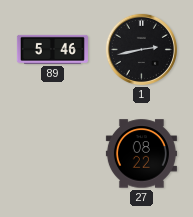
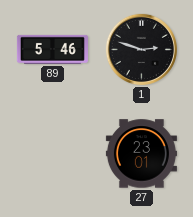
1: 2:43 -> 2:48 (141, 49)
27: 08:22 -> 23:01 (141, 154)
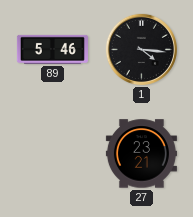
1: 2:48 -> 4:16 (141, 49)
27: 23:01 -> 23:21 (141, 154)
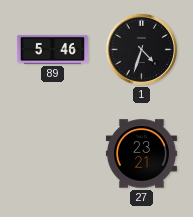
1: 4:16 -> 4:33 (141, 49)
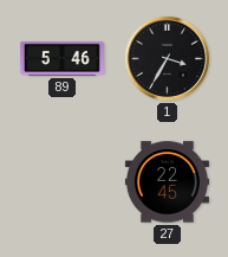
1: 4:33 -> 3:35 (167, 58)
27: 23:21 -> 22:45 (167, 182)
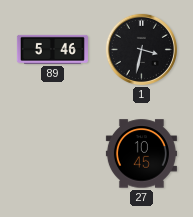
1: 3:35 -> 3:32 (141, 49)
27: 22:45 -> 10:45 (141, 154)
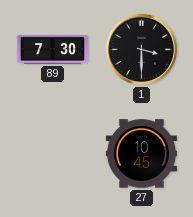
89: 5:46 -> 7:30 (52, 49)
1: 3:32 -> 3:30 (141, 49)
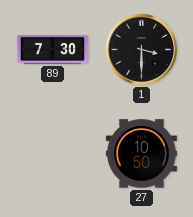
27: 10:45 -> 10:50 (141, 154)
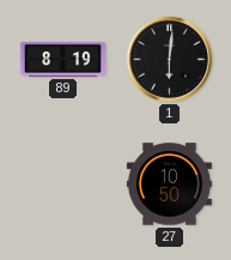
89: 7:30 -> 8:19 (62, 59)
1: 3:30 -> 6:01 (169, 59)
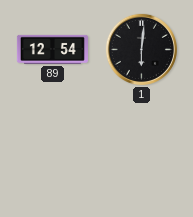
89: 8:19 -> 12:54 (52, 49)
27: 10:50 -> none (169, 185)
